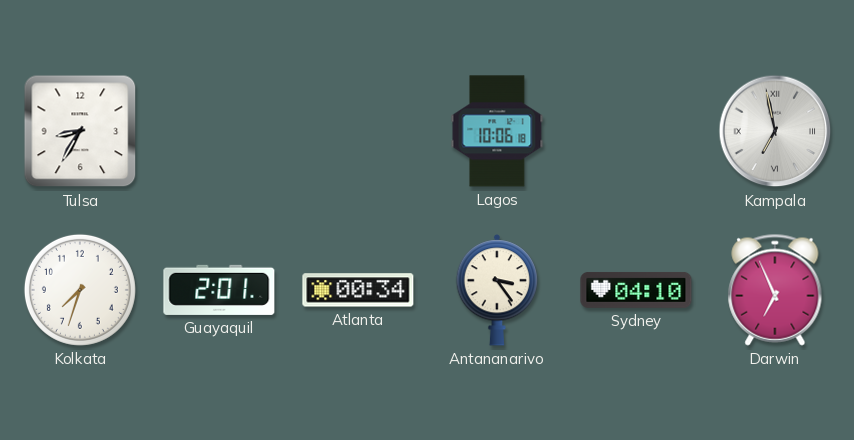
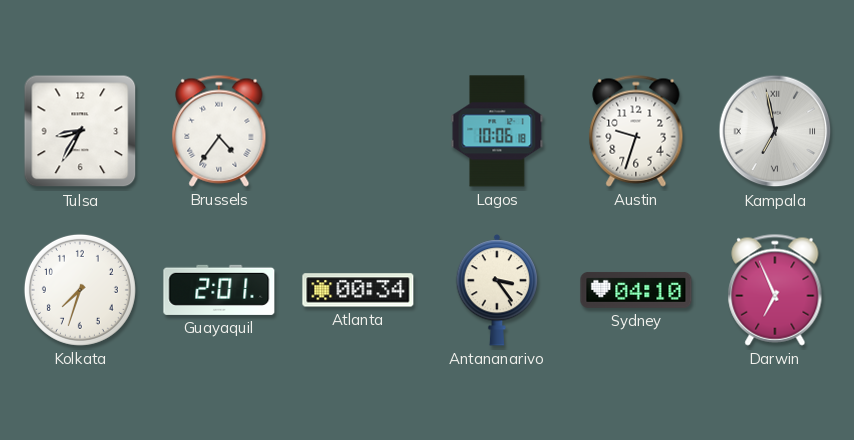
Brussels: none -> 4:36 (219, 131)
Austin: none -> 9:33 (636, 131)
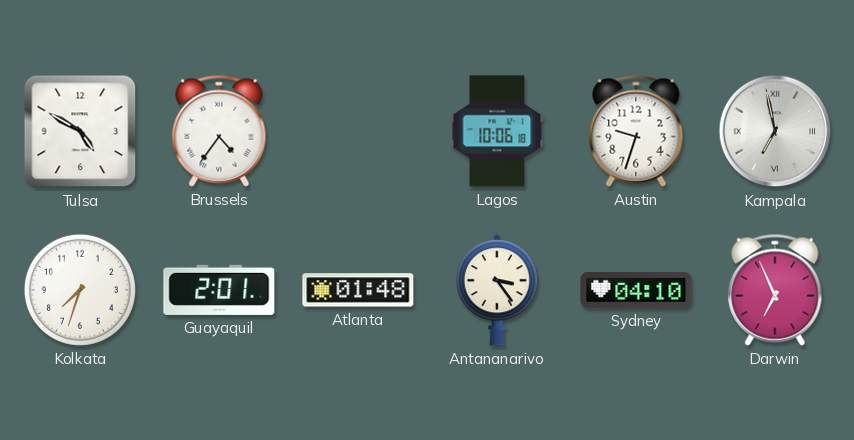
Tulsa: 8:35 -> 4:50 (80, 131)
Atlanta: 00:34 -> 01:48 (358, 290)
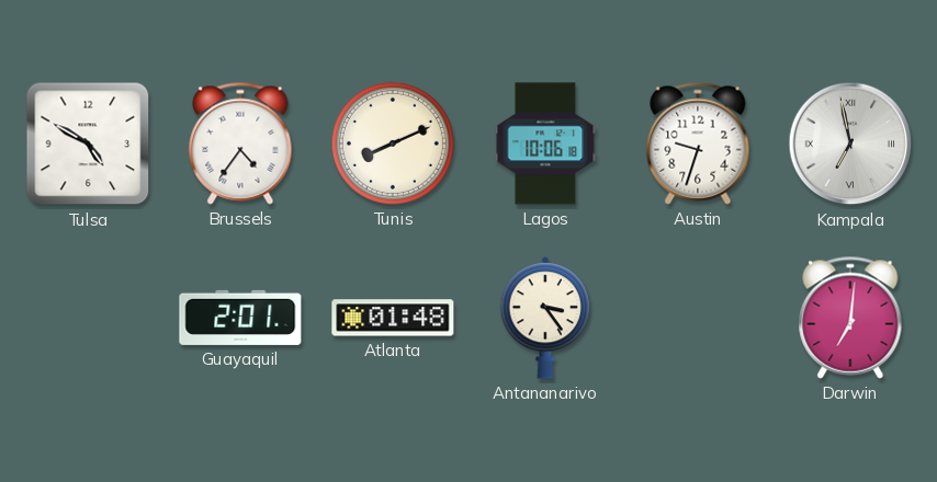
Tunis: none -> 8:11 (393, 144)
Kolkata: 7:33 -> none (80, 290)
Sydney: 04:10 -> none (636, 290)
Darwin: 6:56 -> 7:01 (850, 318)
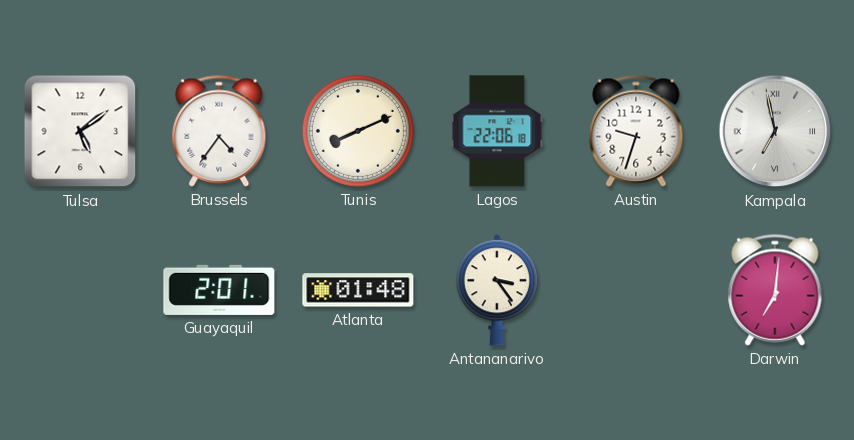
Tulsa: 4:50 -> 5:09 (80, 131)
Lagos: 10:06 -> 22:06 (497, 131)
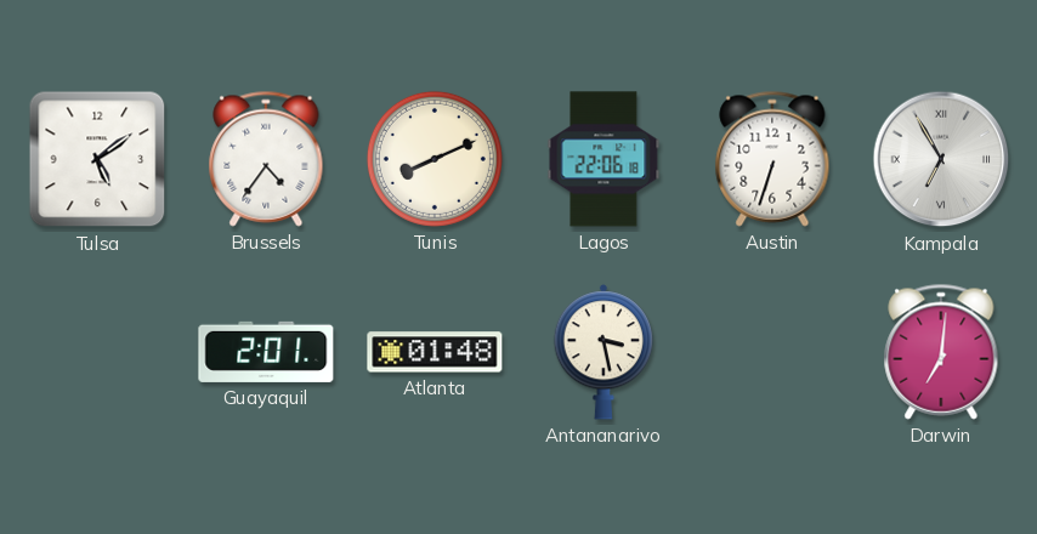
Austin: 9:33 -> 6:33 (772, 159)
Kampala: 6:58 -> 6:55 (941, 159)
Antananarivo: 3:24 -> 3:28 (603, 352)
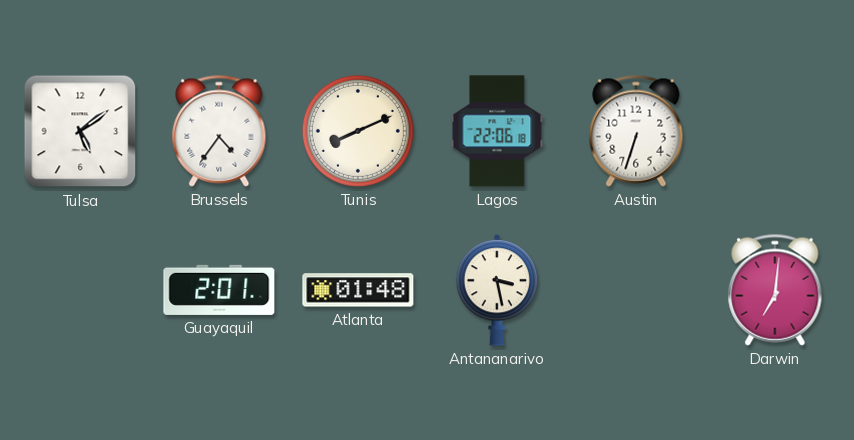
Kampala: 6:55 -> none (941, 159)
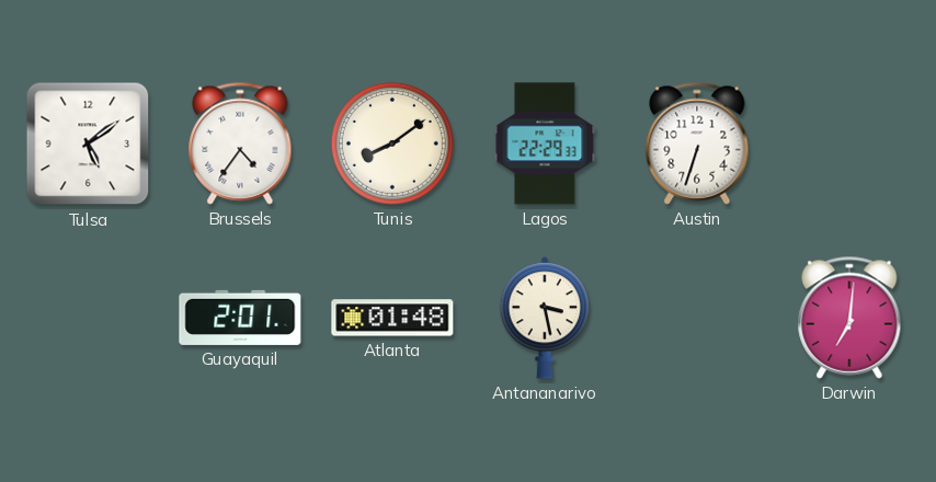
Tunis: 8:11 -> 8:09 (392, 144)
Lagos: 22:06 -> 22:29 (545, 144)
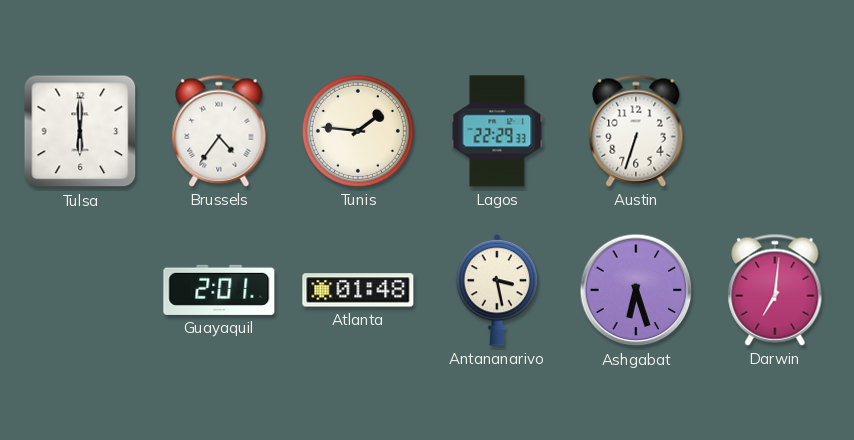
Tulsa: 5:09 -> 6:00 (80, 131)
Tunis: 8:09 -> 1:46 (358, 131)
Ashgabat: none -> 6:27 (636, 290)
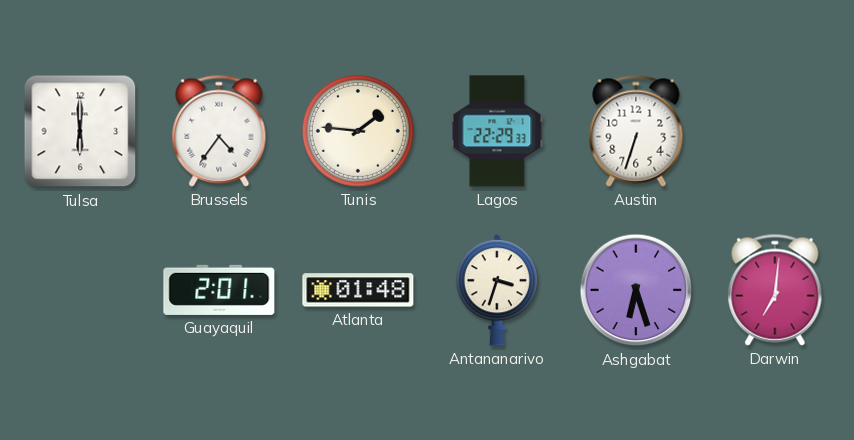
Antananarivo: 3:28 -> 3:33 (497, 290)
